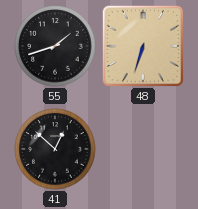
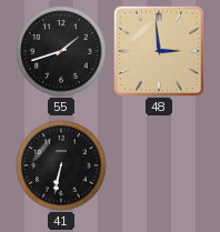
48: 6:33 -> 2:59 (159, 51)
41: 12:52 -> 6:32 (61, 165)
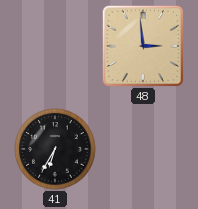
55: 1:42 -> none (61, 51)
41: 6:32 -> 6:35 (55, 149)
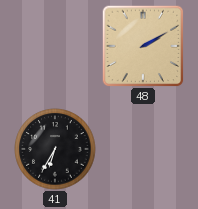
48: 2:59 -> 2:10 (143, 46)
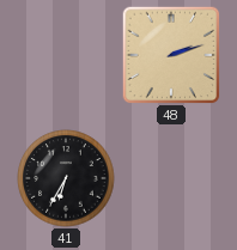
48: 2:10 -> 2:12 (171, 55)
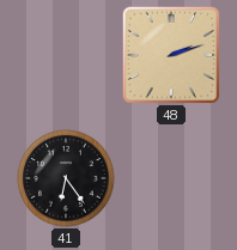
41: 6:35 -> 6:24 (66, 178)
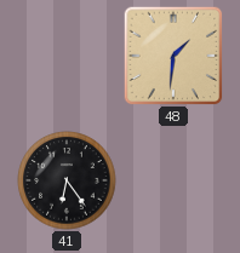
48: 2:12 -> 1:31 (173, 56)
